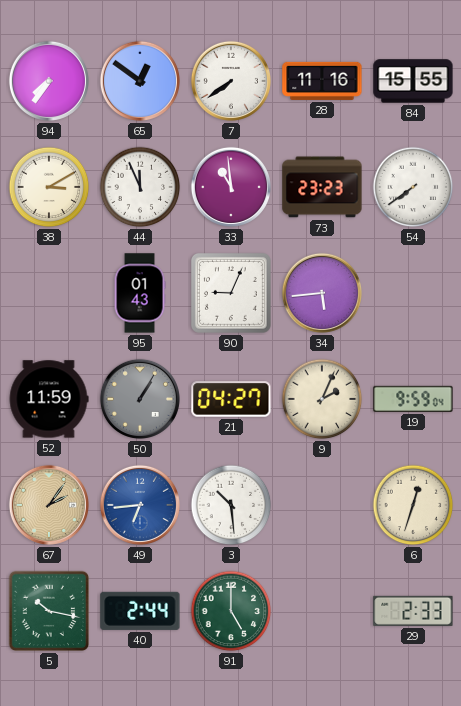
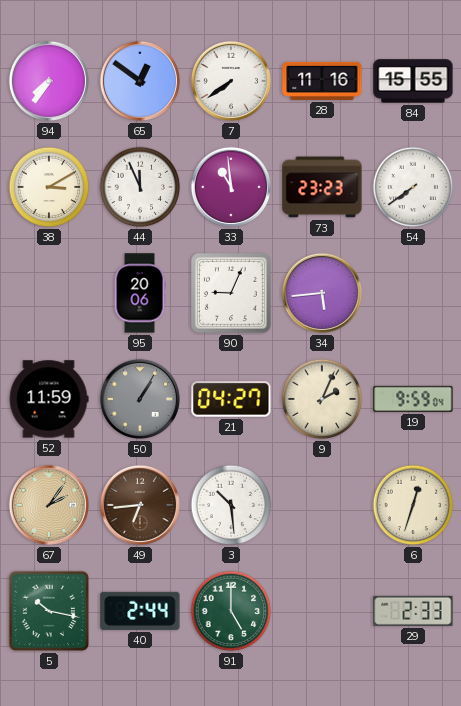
95: 01:43 -> 20:06 (140, 293)
49 dial: blue -> brown (140, 505)
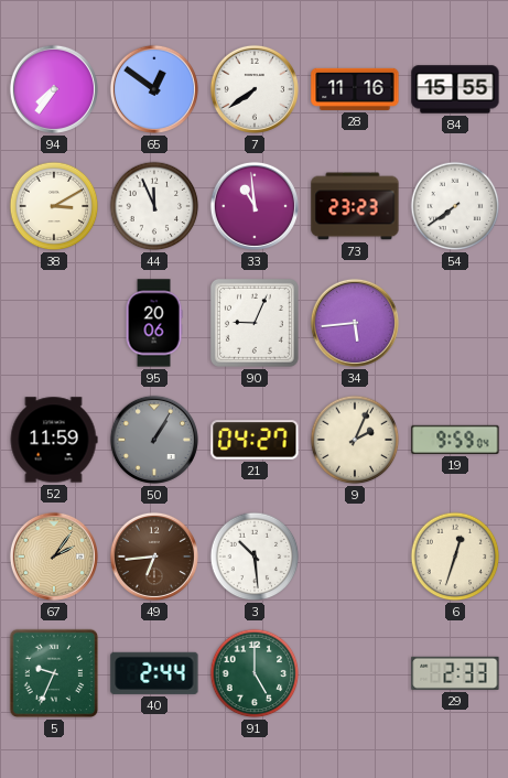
5: 10:17 -> 9:34 (54, 673)
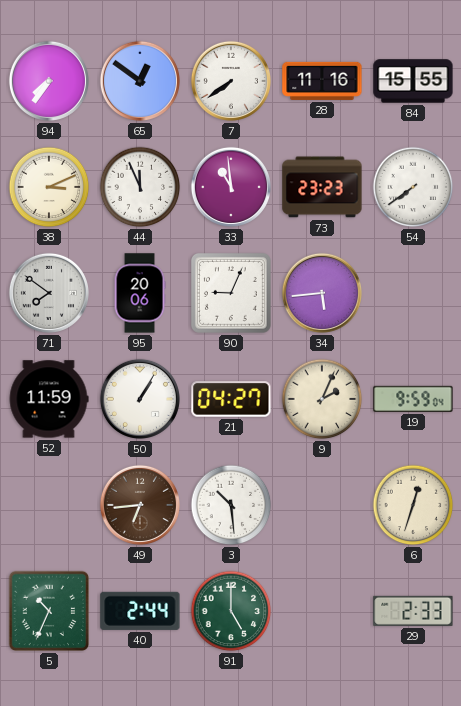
38: 3:10 -> 3:11 (49, 187)
71: none -> 7:51 (49, 293)
50 dial: grey -> white (140, 399)
67: 2:06 -> none (54, 557)
5: 9:34 -> 10:34 (49, 611)
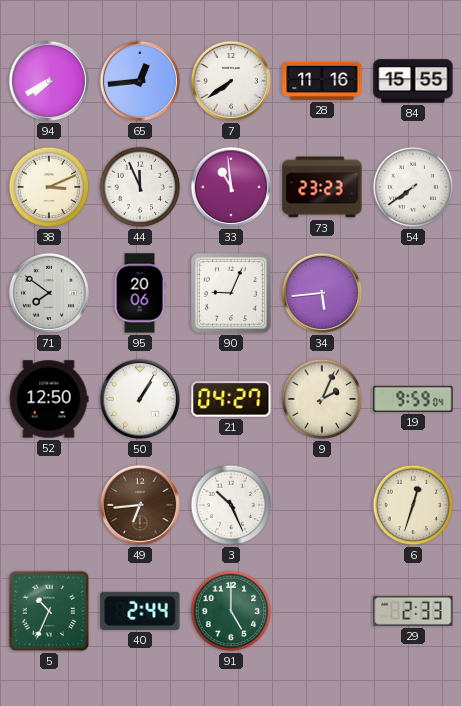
94: 7:36 -> 7:40 (49, 81)
65: 12:51 -> 12:44 (140, 81)
52: 11:59 -> 12:50 (49, 399)
3: 10:29 -> 10:26 (231, 505)
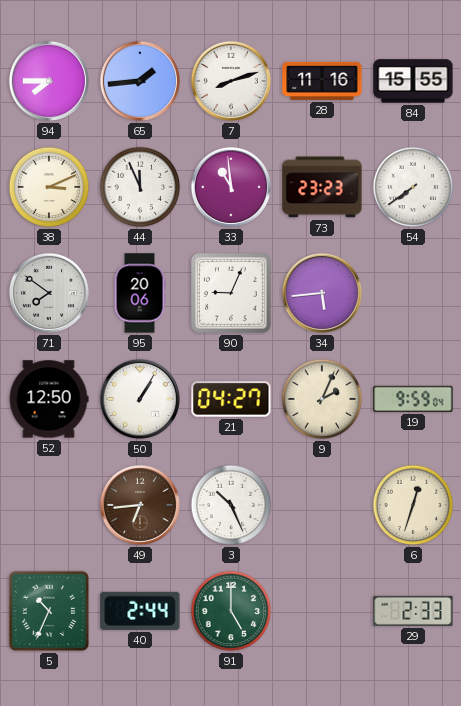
94: 7:40 -> 7:45 (49, 81)
65: 12:44 -> 1:44 (140, 81)
7: 7:39 -> 8:12 (231, 81)
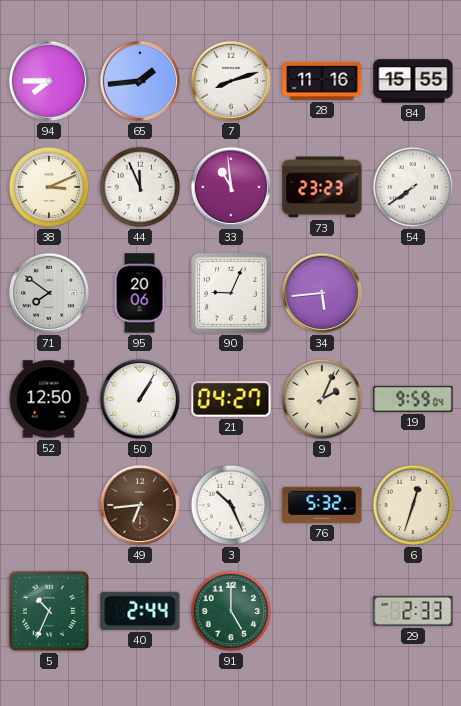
76: none -> 5:32 (322, 505)
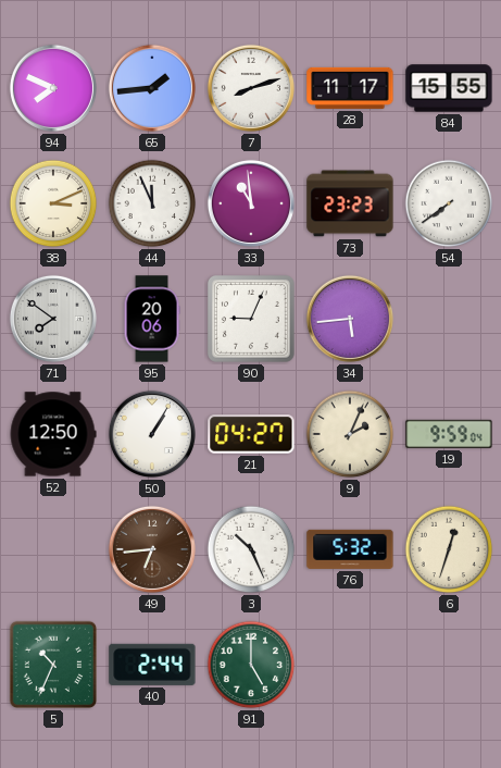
94: 7:45 -> 7:49 (53, 88)
28: 11:16 -> 11:17 (350, 88)
29: 2:33 -> none (413, 611)
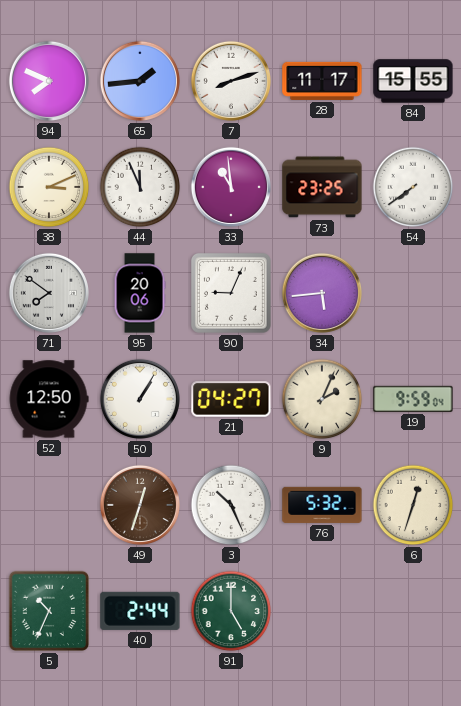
73: 23:23 -> 23:25 (322, 187)
49: 6:44 -> 12:33 (140, 505)
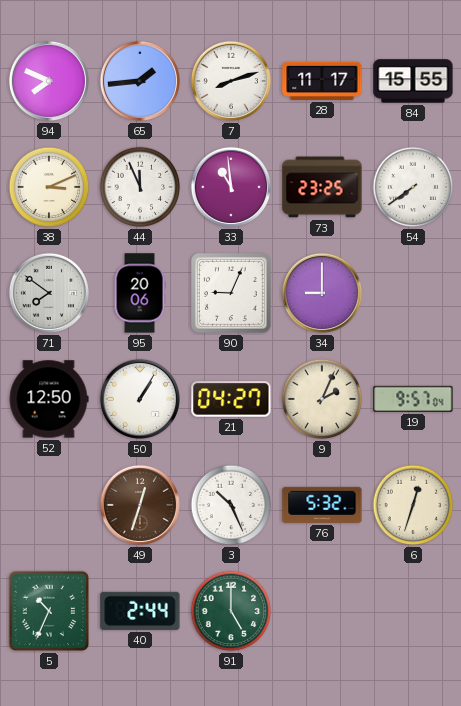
34: 5:44 -> 9:00 (322, 293)
19: 9:59 -> 9:57 (413, 399)
